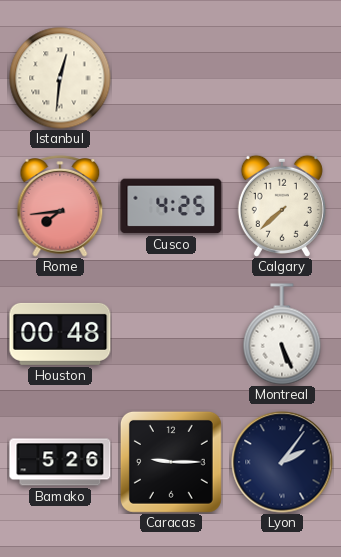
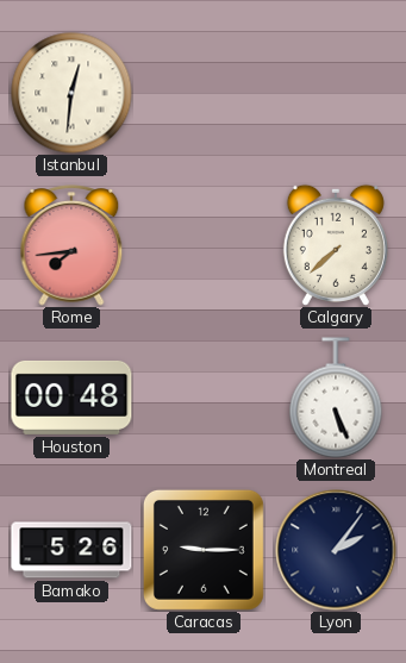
Cusco: 4:25 -> none (171, 206)
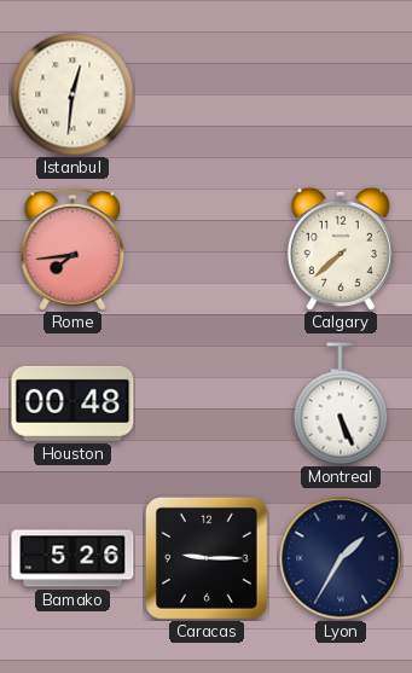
Lyon: 2:06 -> 1:35 (341, 558)
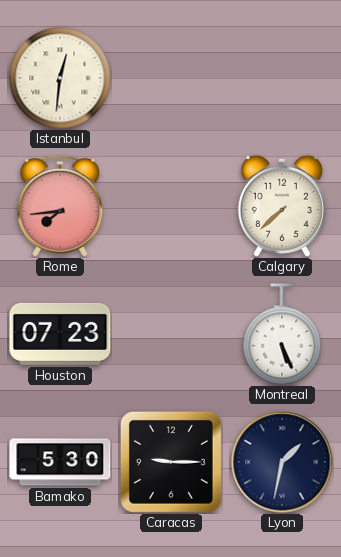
Houston: 00:48 -> 07:23 (60, 334)
Bamako: 5:26 -> 5:30 (60, 462)
Lyon: 1:35 -> 1:32 (282, 462)
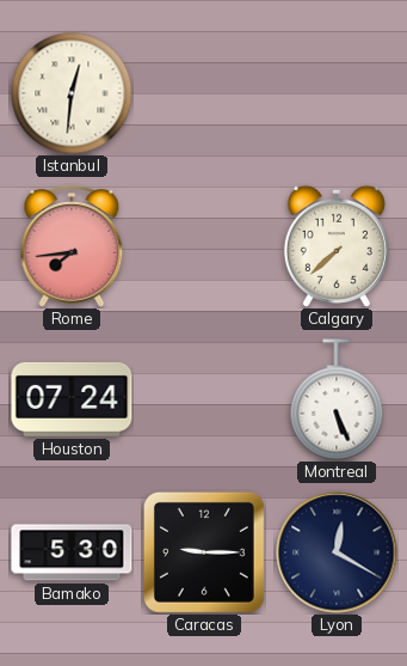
Houston: 07:23 -> 07:24 (72, 399)
Lyon: 1:32 -> 12:20 (337, 552)
